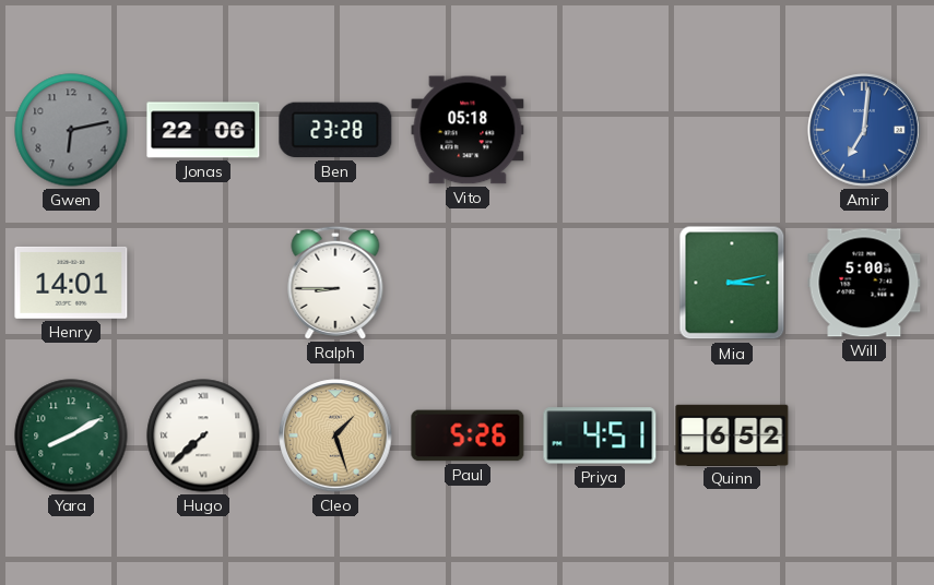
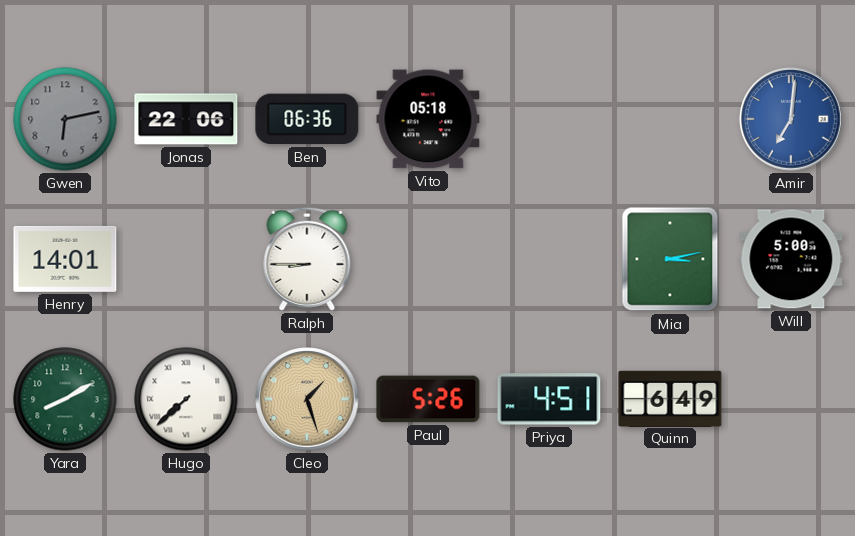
Ben: 23:28 -> 06:36 (307, 119)
Quinn: 6:52 -> 6:49 (670, 398)
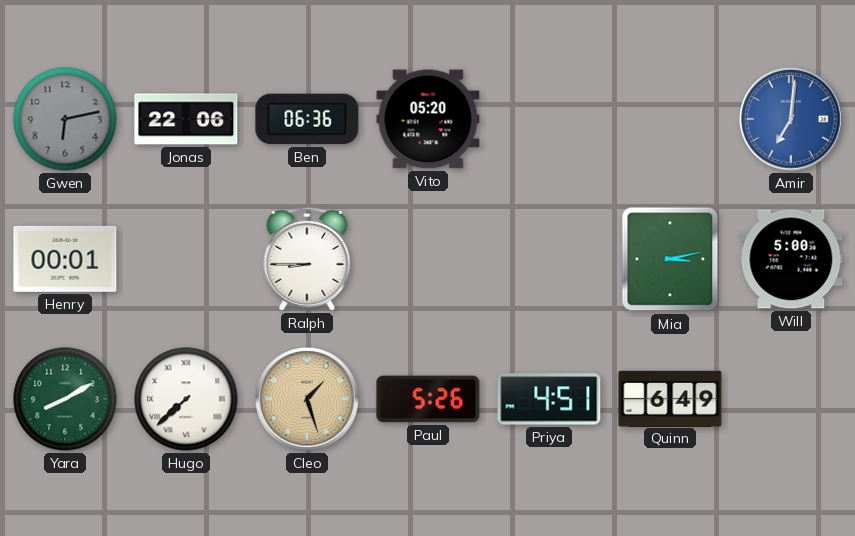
Vito: 05:18 -> 05:20 (428, 119)
Henry: 14:01 -> 00:01 (65, 259)
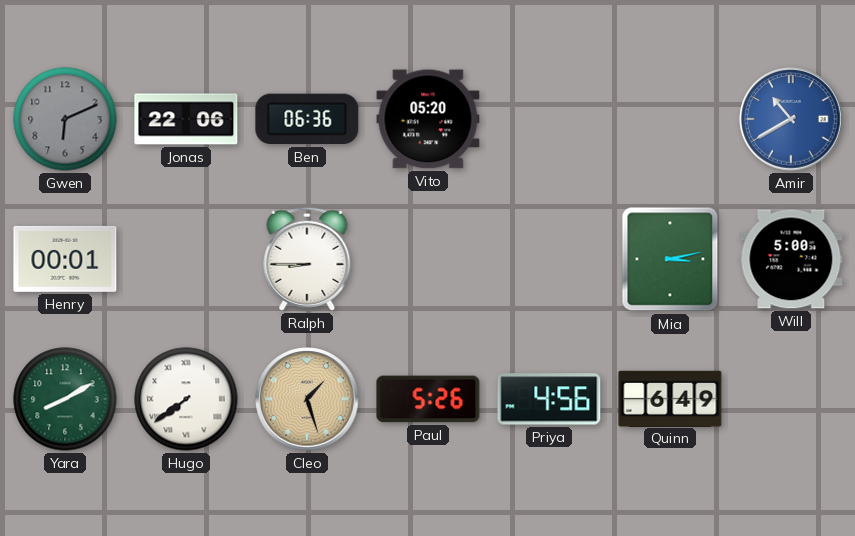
Gwen: 6:13 -> 6:11 (65, 119)
Amir: 7:01 -> 10:40 (791, 119)
Hugo: 7:38 -> 7:39 (186, 399)
Priya: 4:51 -> 4:56 (549, 399)
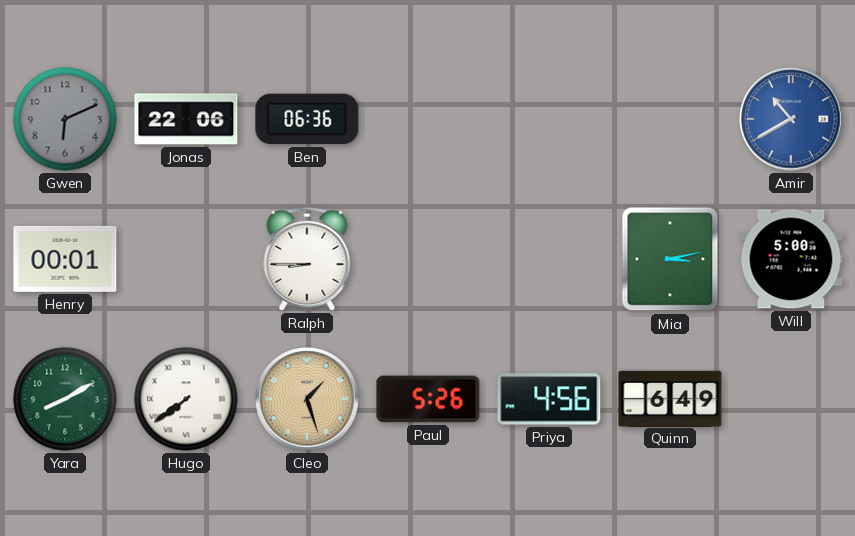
Vito: 05:20 -> none (428, 119)
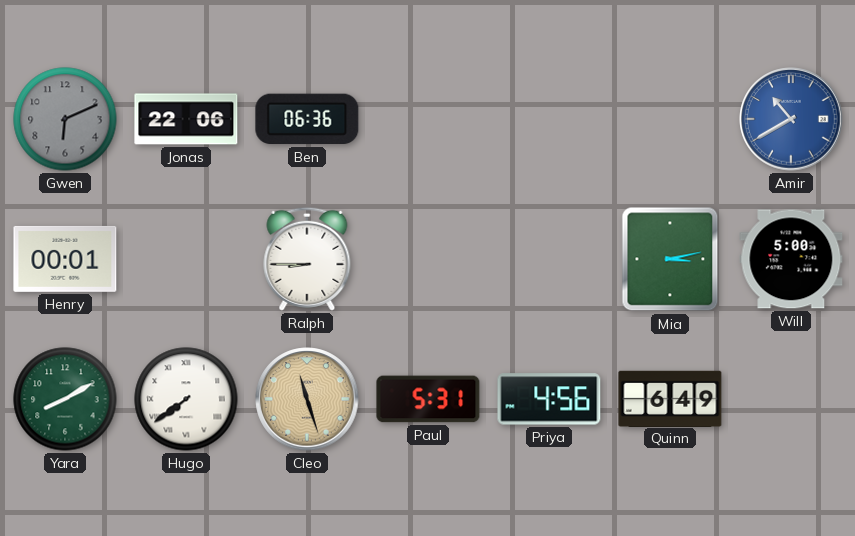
Cleo: 1:27 -> 11:27 (307, 399)
Paul: 5:26 -> 5:31 (428, 399)
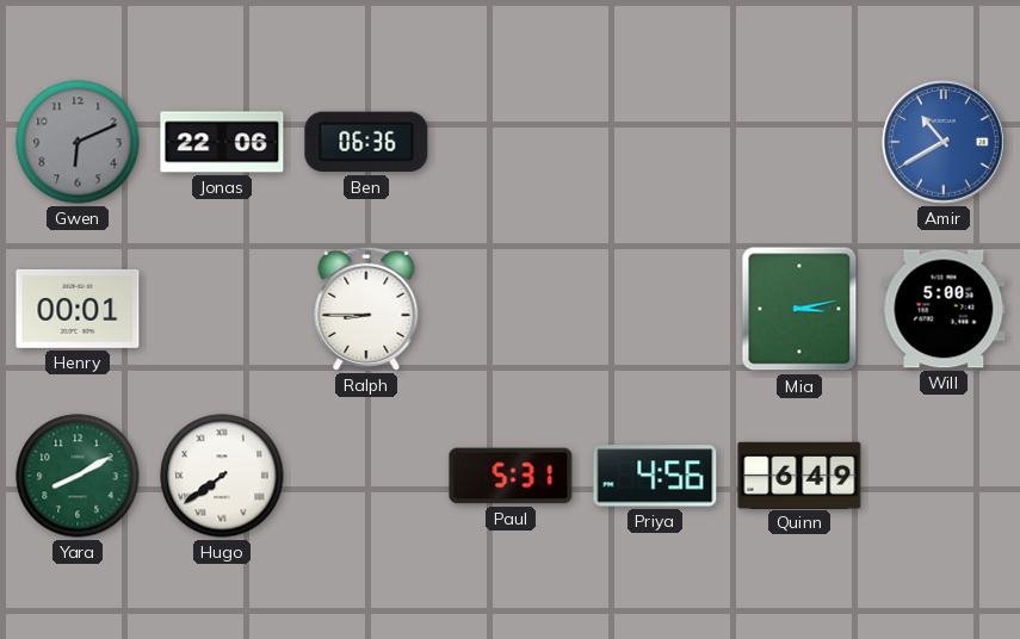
Cleo: 11:27 -> none (307, 399)
